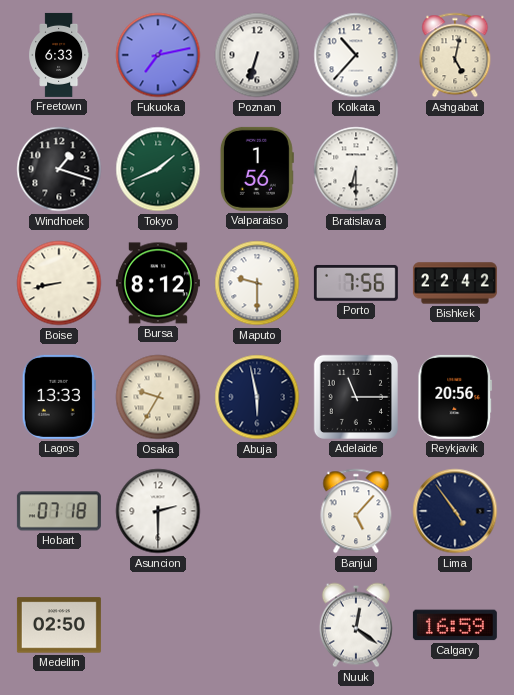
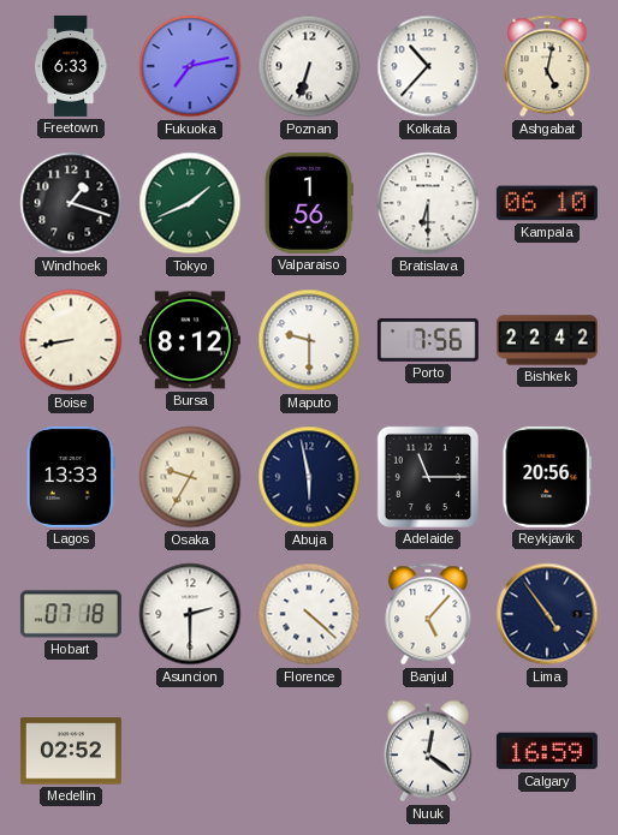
Kampala: none -> 06:10 (547, 203)
Florence: none -> 4:22 (309, 614)
Medellin: 02:50 -> 02:52 (71, 751)
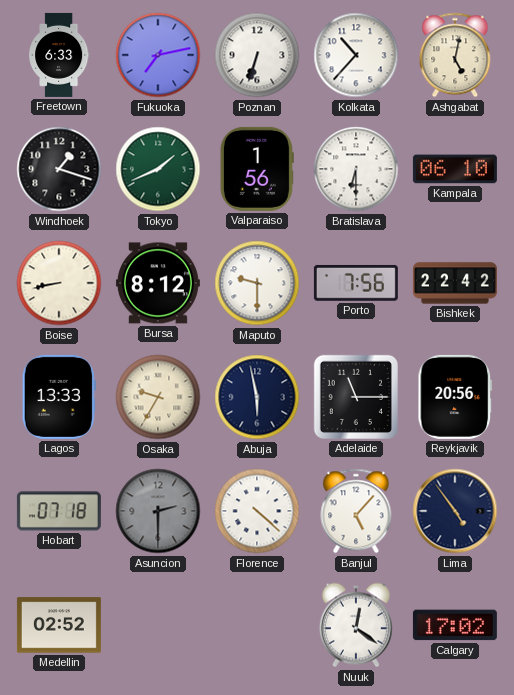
Asuncion dial: white -> grey (158, 511)
Calgary: 16:59 -> 17:02 (455, 625)
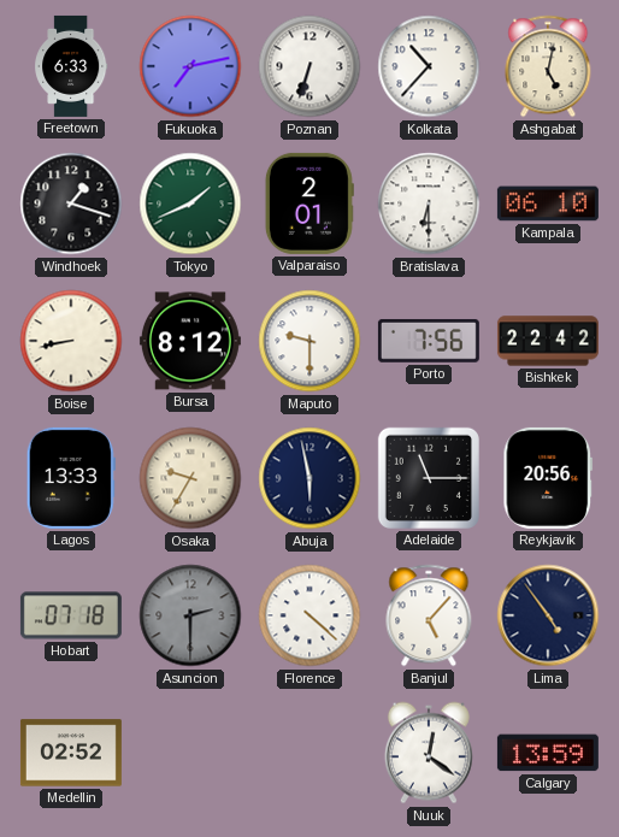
Valparaiso: 1:56 -> 2:01 (309, 204)
Calgary: 17:02 -> 13:59 (548, 753)
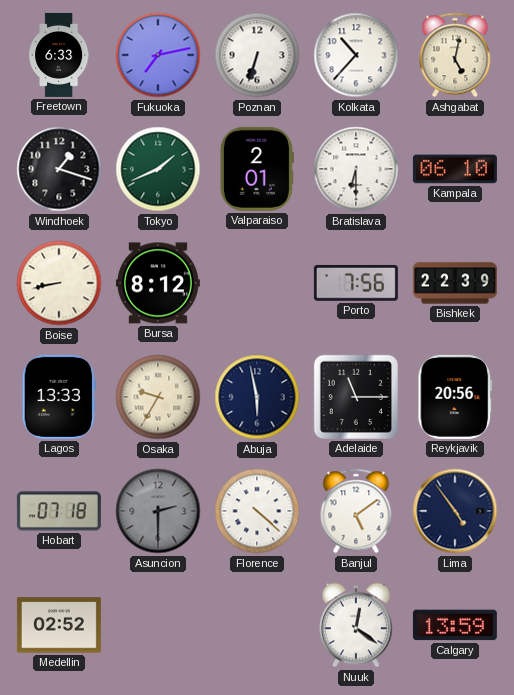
Maputo: 9:30 -> none (309, 341)
Bishkek: 22:42 -> 22:39 (455, 283)
Banjul: 5:07 -> 5:09 (356, 511)
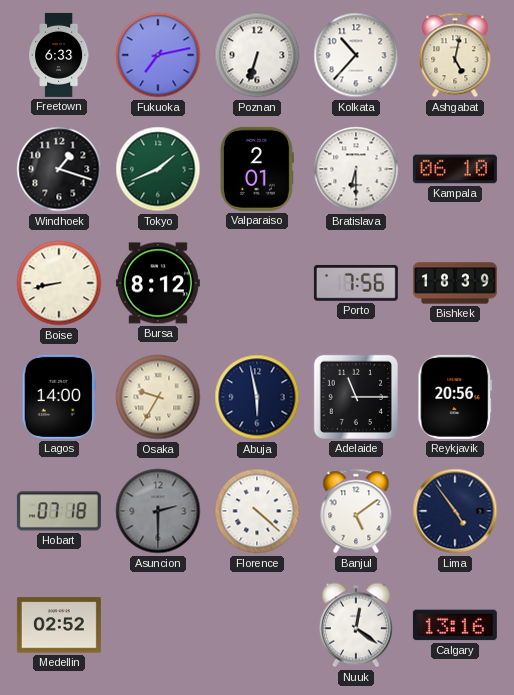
Bishkek: 22:39 -> 18:39 (455, 283)
Lagos: 13:33 -> 14:00 (59, 397)
Calgary: 13:59 -> 13:16 (455, 625)
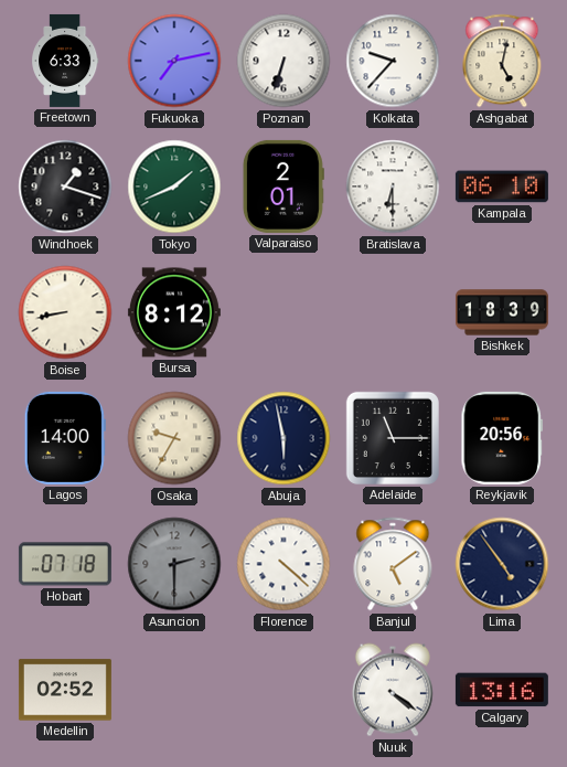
Kolkata: 10:37 -> 9:37 (393, 61)
Porto: 7:56 -> none (356, 283)
Nuuk: 12:21 -> 4:21 (393, 690)
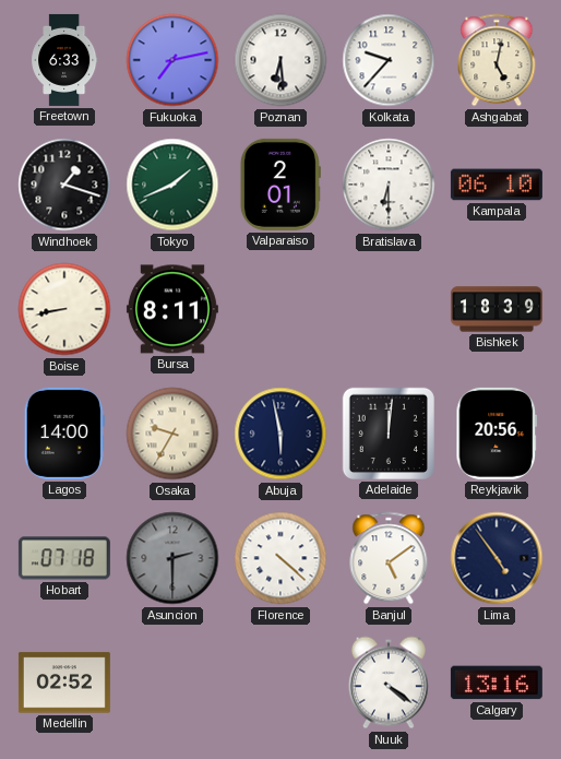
Poznan: 6:33 -> 6:29 (280, 60)
Bursa: 8:12 -> 8:11 (172, 309)
Adelaide: 11:15 -> 12:01 (389, 434)
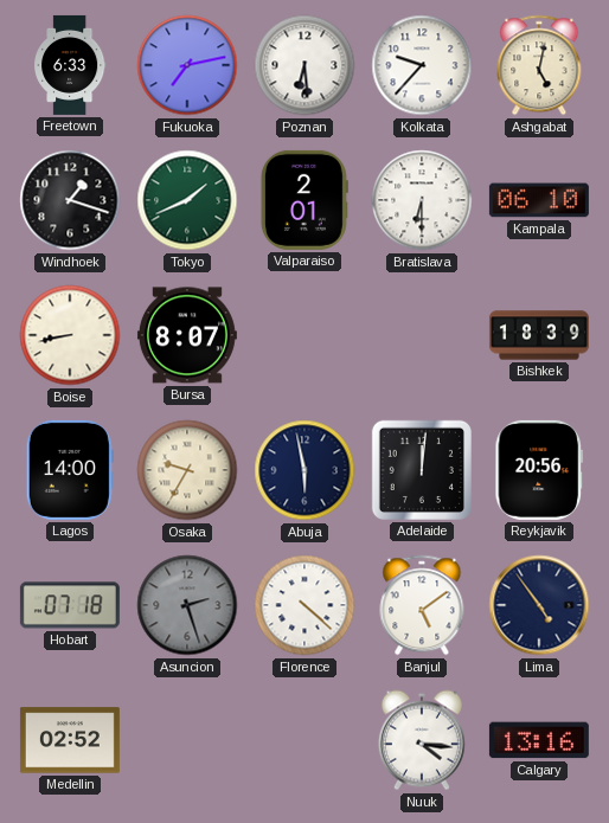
Bursa: 8:11 -> 8:07 (187, 335)
Asuncion: 2:30 -> 2:27 (187, 605)
Nuuk: 4:21 -> 4:16 (422, 740)
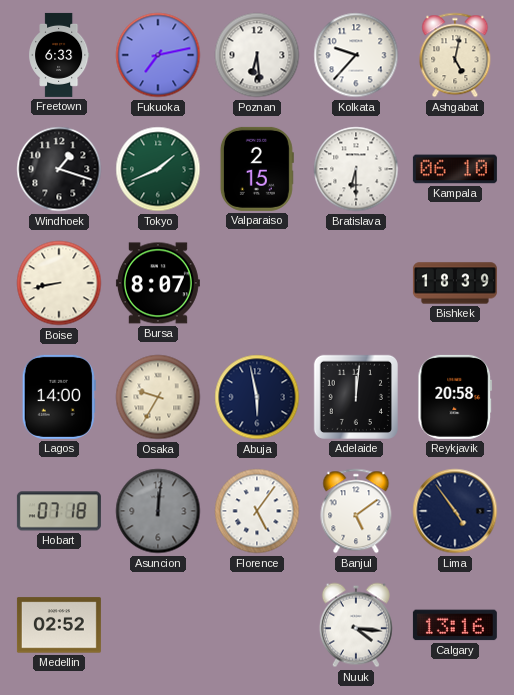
Valparaiso: 2:01 -> 2:15 (257, 169)
Reykjavik: 20:56 -> 20:58 (455, 397)
Asuncion: 2:27 -> 12:01 (158, 511)
Florence: 4:22 -> 5:06 (257, 511)
